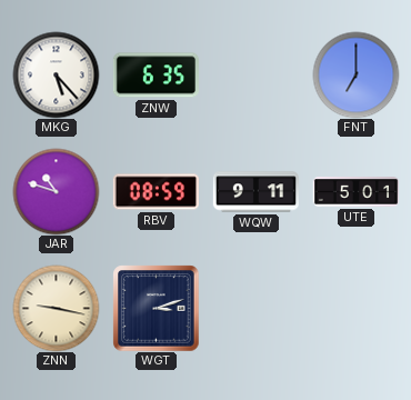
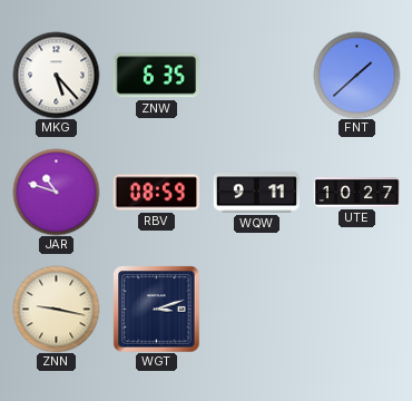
FNT: 7:00 -> 1:38 (356, 75)
UTE: 5:01 -> 10:27 (356, 193)
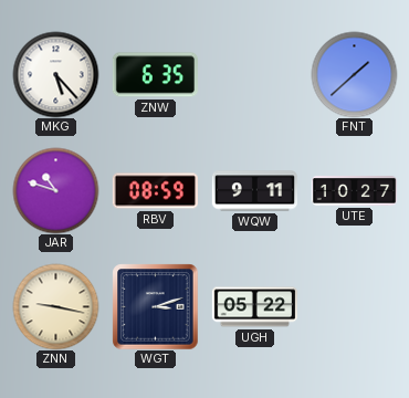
UGH: none -> 05:22 (254, 307)
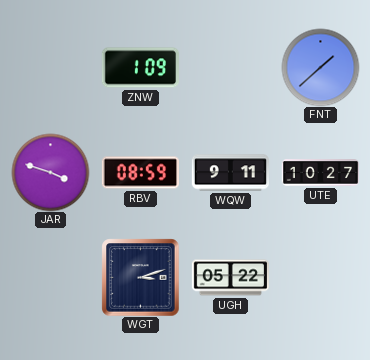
MKG: 5:23 -> none (55, 74)
ZNW: 6:35 -> 1:09 (140, 68)
JAR: 10:48 -> 3:48 (50, 172)
ZNN: 9:17 -> none (55, 306)
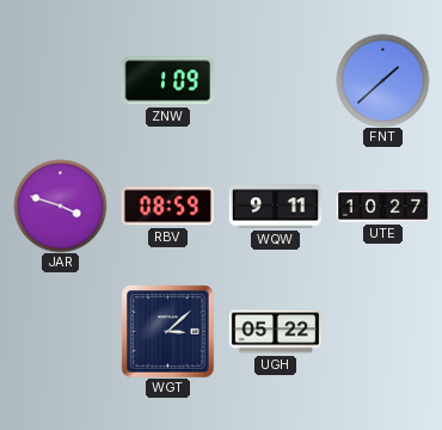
WGT: 3:12 -> 3:08 (167, 331)
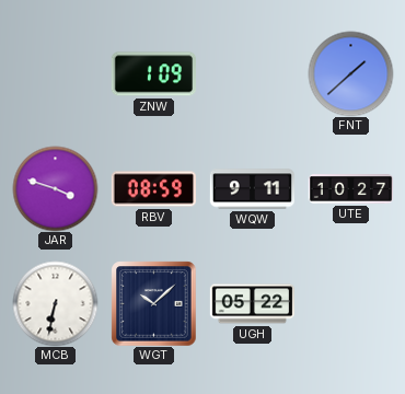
MCB: none -> 6:32 (55, 303)
WGT: 3:08 -> 10:08 (153, 303)
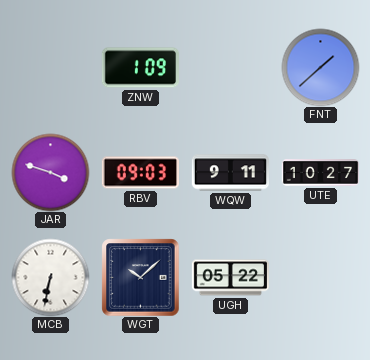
RBV: 08:59 -> 09:03 (140, 173)
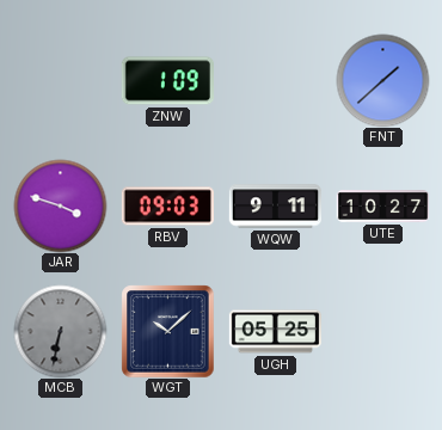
MCB dial: white -> grey (60, 331)
UGH: 05:22 -> 05:25 (275, 332)
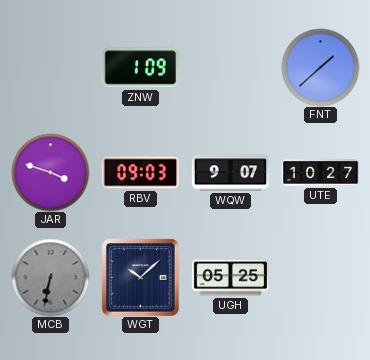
WQW: 9:11 -> 9:07 (230, 173)
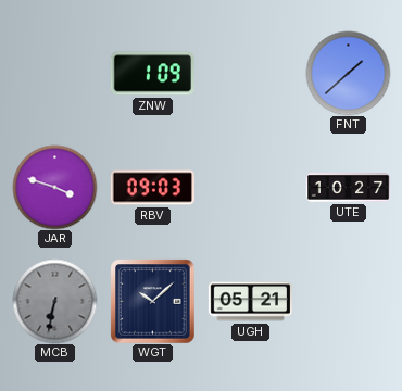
WQW: 9:07 -> none (230, 173)
UGH: 05:25 -> 05:21 (250, 302)
